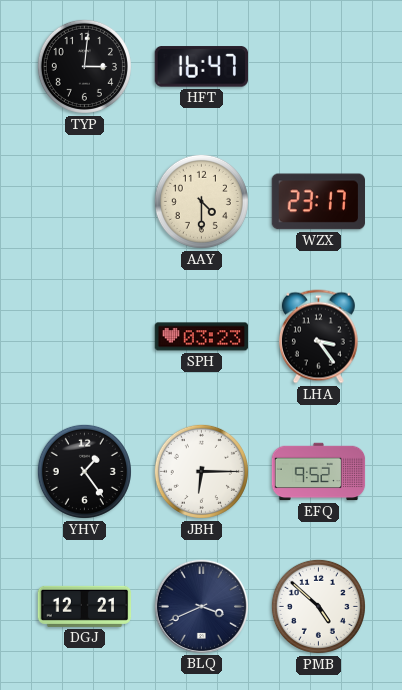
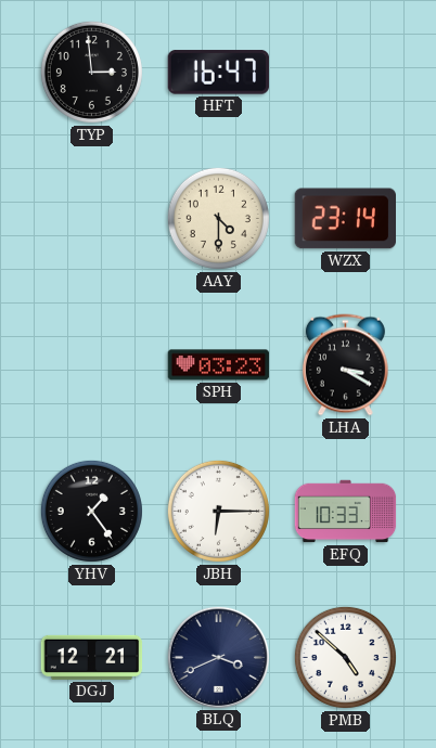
TYP: 3:01 -> 2:59 (91, 72)
WZX: 23:17 -> 23:14 (345, 219)
LHA: 3:24 -> 3:20 (345, 365)
EFQ: 9:52 -> 10:33 (346, 512)
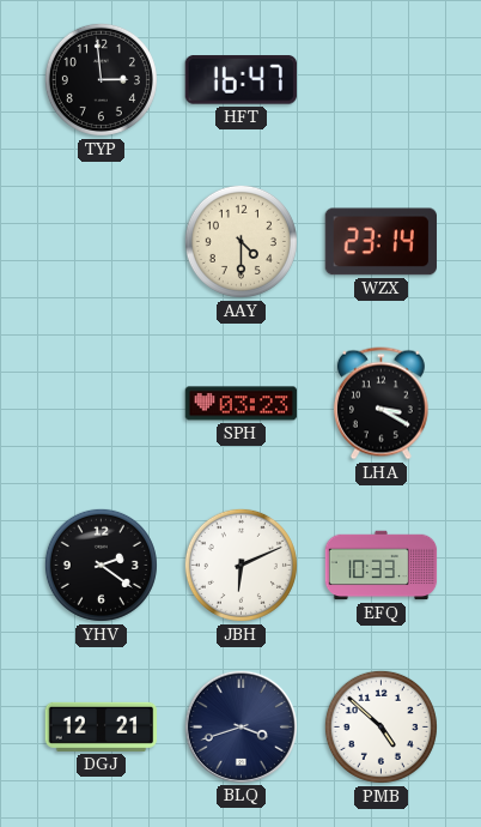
YHV: 1:24 -> 2:21 (101, 565)
JBH: 6:15 -> 6:11 (240, 565)
BLQ: 3:41 -> 3:42 (240, 726)
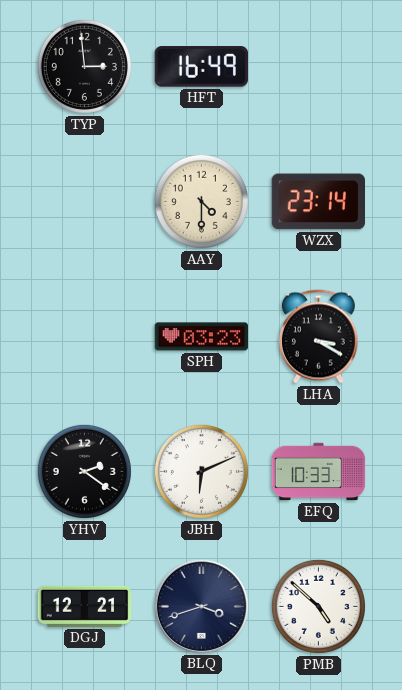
HFT: 16:47 -> 16:49 (201, 67)
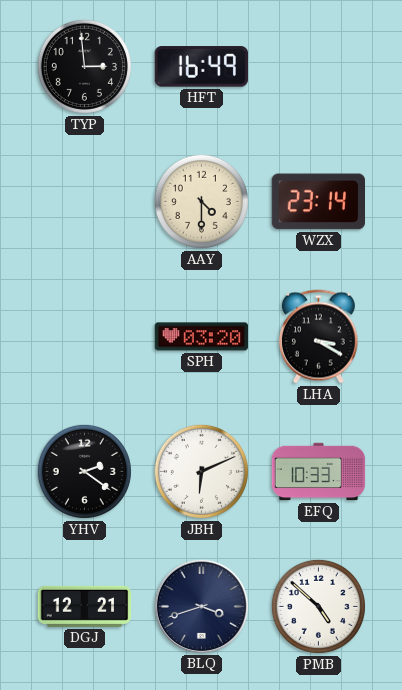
SPH: 03:23 -> 03:20 (202, 337)
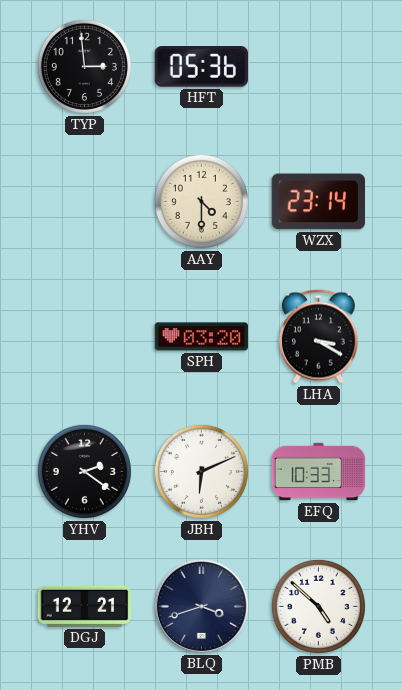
HFT: 16:49 -> 05:36 (201, 67)
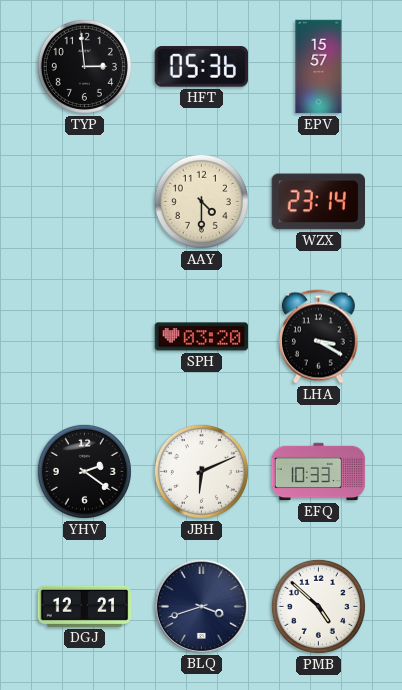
EPV: none -> 15:57 (319, 67)
